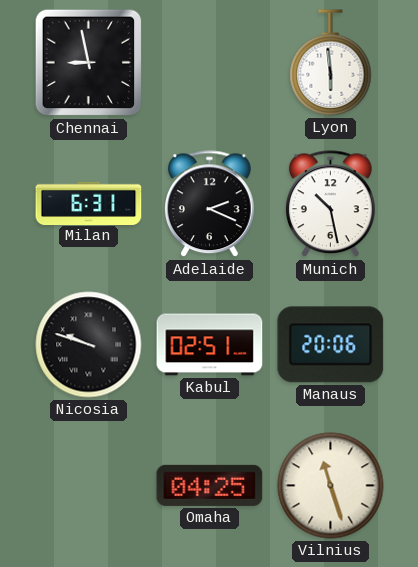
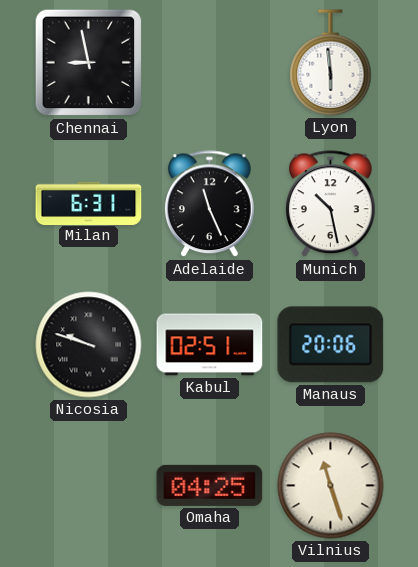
Adelaide: 2:19 -> 11:26 (210, 204)
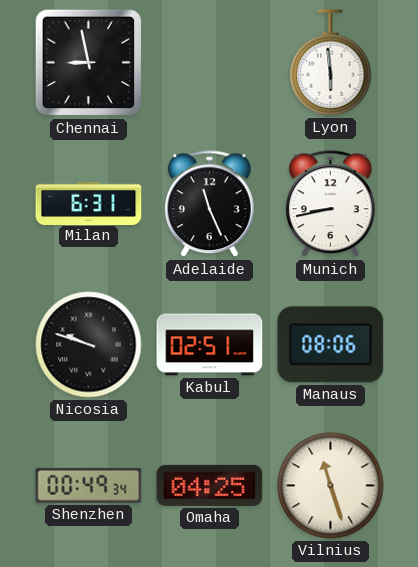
Munich: 10:28 -> 8:43 (331, 204)
Manaus: 20:06 -> 08:06 (331, 345)
Shenzhen: none -> 00:49 (89, 485)
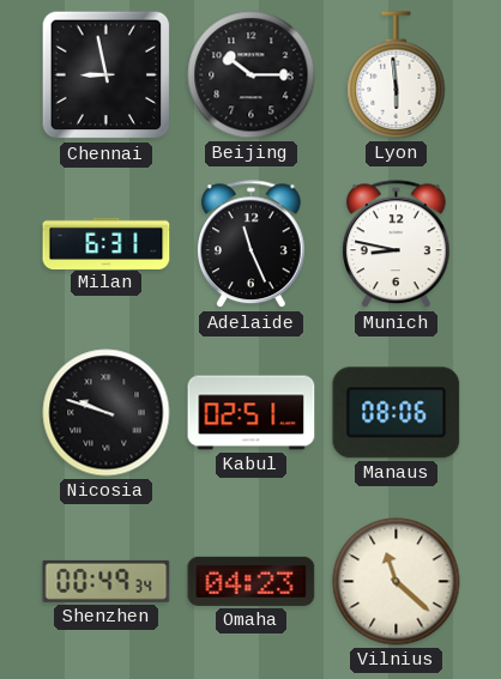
Beijing: none -> 10:15 (252, 75)
Munich: 8:43 -> 8:47 (397, 244)
Omaha: 04:25 -> 04:23 (252, 581)
Vilnius: 11:27 -> 11:22 (397, 582)
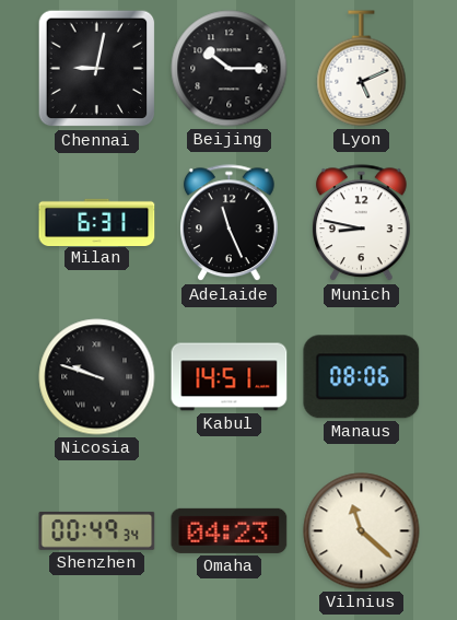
Chennai: 8:58 -> 9:02 (97, 69)
Lyon: 5:59 -> 5:11 (362, 69)
Kabul: 02:51 -> 14:51 (230, 377)
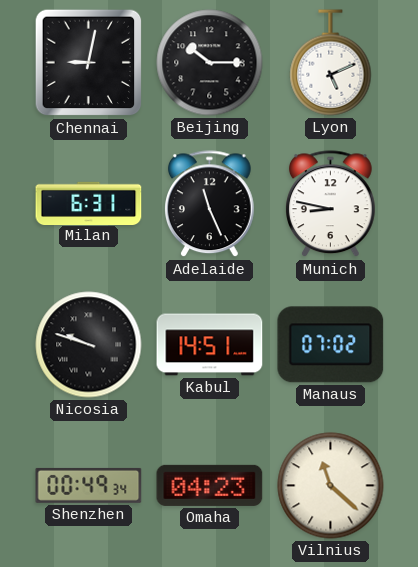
Manaus: 08:06 -> 07:02 (331, 345)
